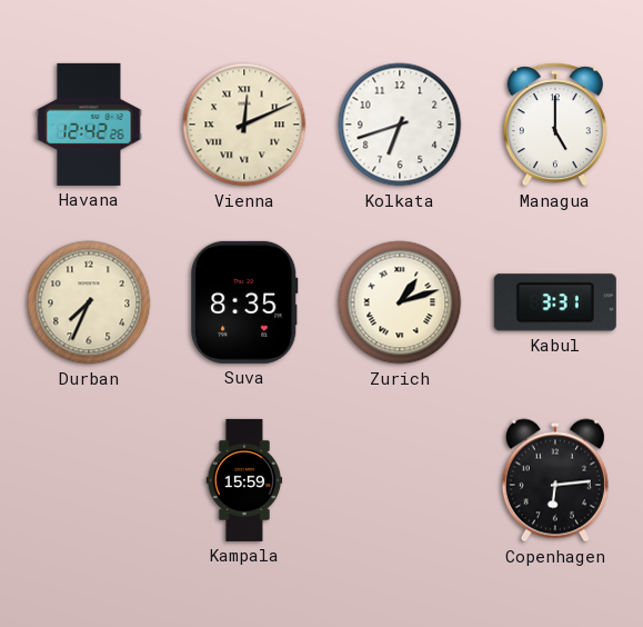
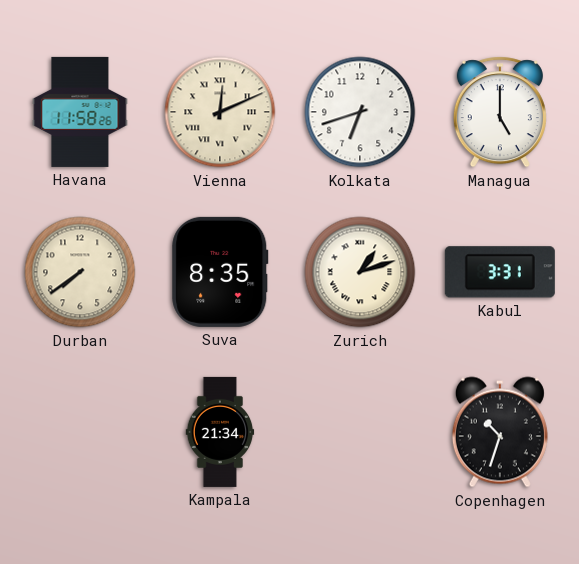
Havana: 12:42 -> 11:58 (80, 112)
Durban: 7:34 -> 7:39 (80, 272)
Kampala: 15:59 -> 21:34 (220, 432)
Copenhagen: 6:14 -> 10:33 (500, 432)
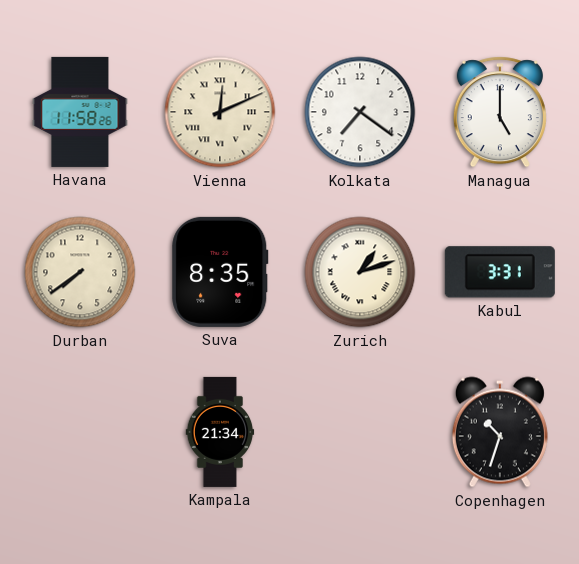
Kolkata: 6:42 -> 7:21 (360, 112)
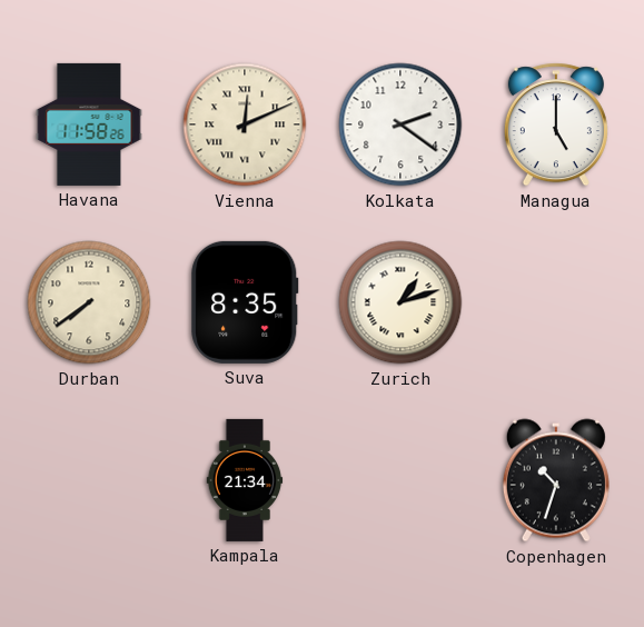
Kolkata: 7:21 -> 2:21 (400, 125)
Kabul: 3:31 -> none (500, 272)
